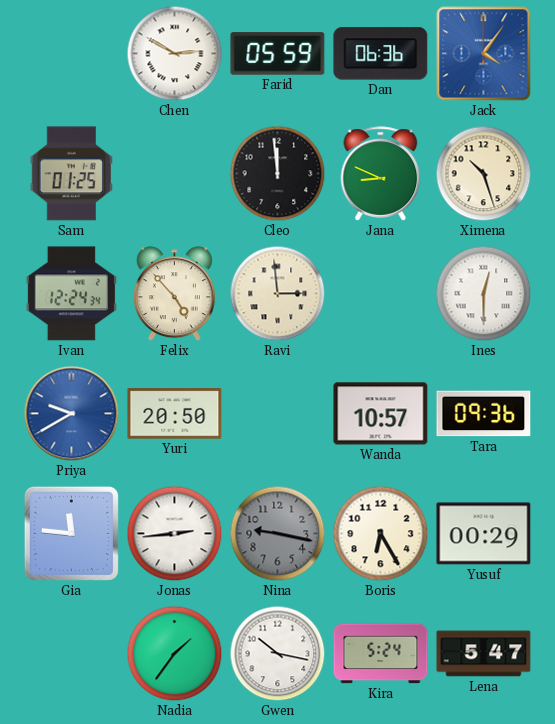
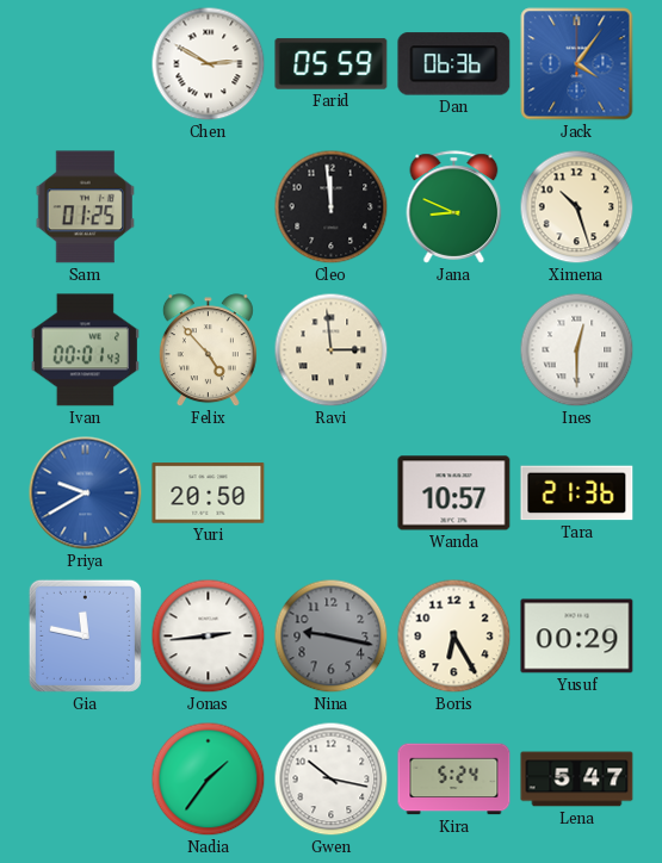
Ivan: 12:24 -> 00:01 (85, 350)
Tara: 09:36 -> 21:36 (577, 493)
Gia: 11:46 -> 11:47 (85, 635)
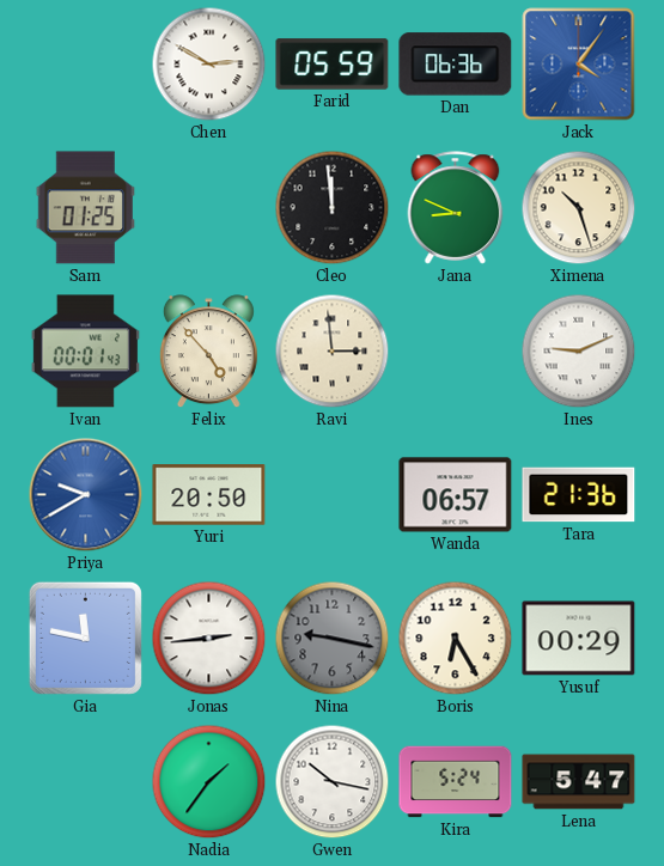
Ines: 12:30 -> 9:11 (579, 352)
Wanda: 10:57 -> 06:57 (456, 495)
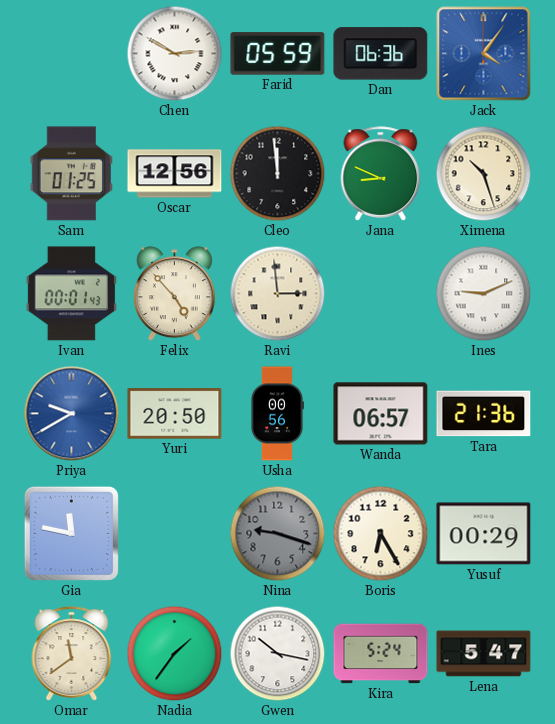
Oscar: none -> 12:56 (175, 174)
Usha: none -> 00:56 (277, 414)
Jonas: 2:44 -> none (209, 639)
Nina: 9:17 -> 9:18 (278, 534)
Omar: none -> 11:39 (72, 654)
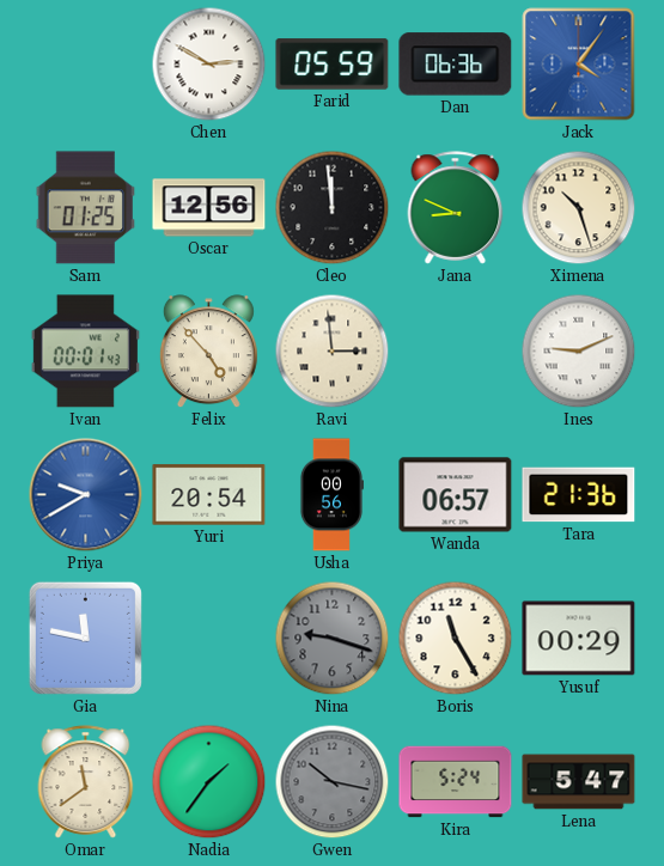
Yuri: 20:50 -> 20:54 (209, 495)
Boris: 6:25 -> 11:25 (456, 639)
Gwen dial: white -> grey (333, 782)
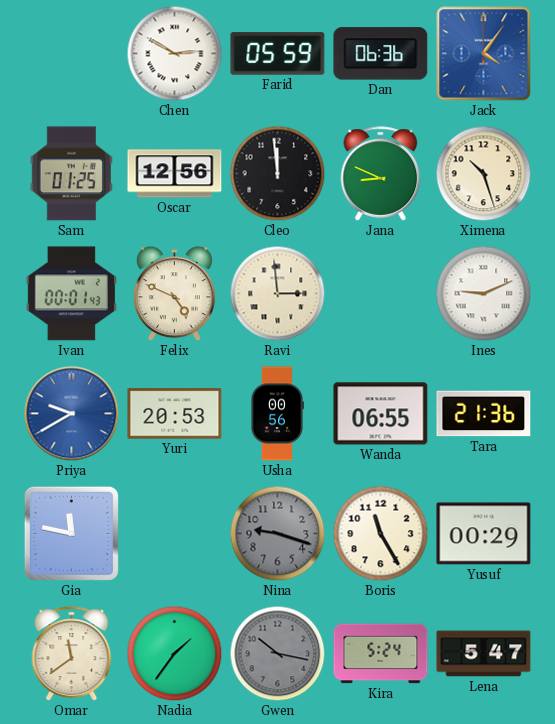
Felix: 4:53 -> 4:49 (174, 294)
Yuri: 20:54 -> 20:53 (175, 414)
Wanda: 06:57 -> 06:55 (381, 414)
